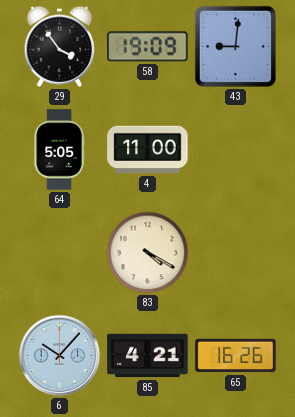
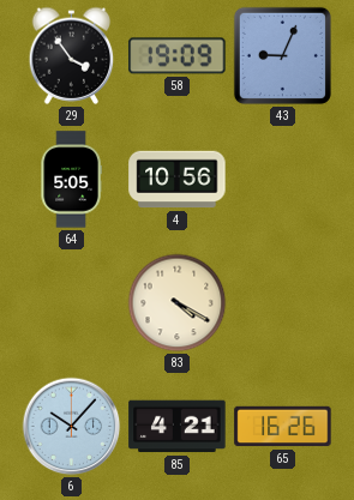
43: 9:01 -> 9:04 (282, 55)
4: 11:00 -> 10:56 (178, 180)
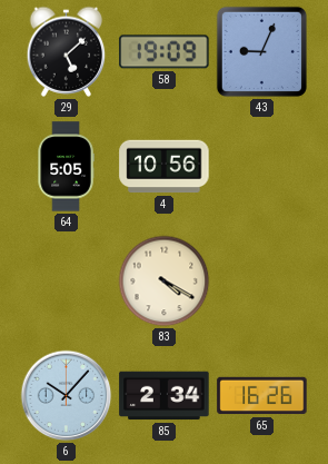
29: 3:54 -> 5:08 (67, 51)
85: 4:21 -> 2:34 (165, 396)
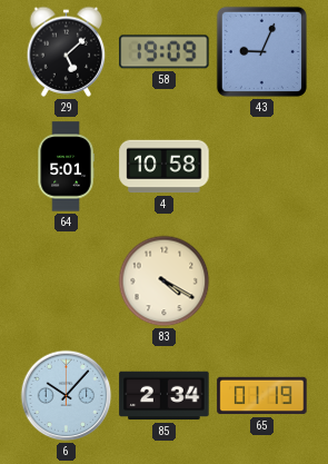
64: 5:05 -> 5:01 (66, 167)
4: 10:56 -> 10:58 (165, 167)
65: 16:26 -> 01:19 (262, 396)
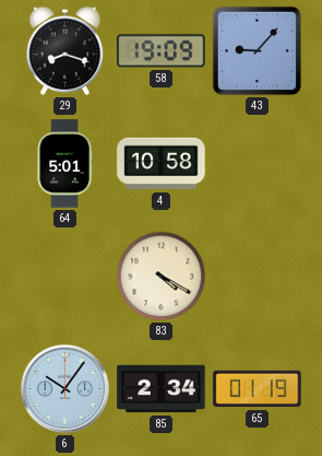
29: 5:08 -> 8:18 (65, 50)
43: 9:04 -> 9:07 (257, 50)
6: 10:07 -> 10:06 (65, 389)
